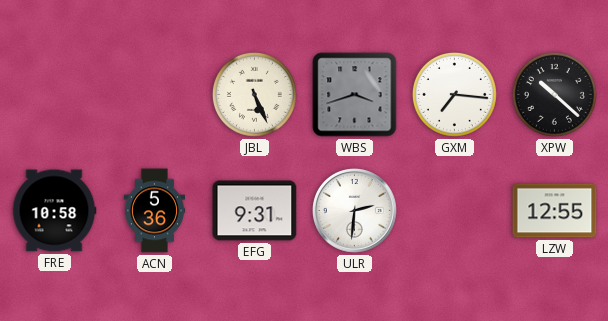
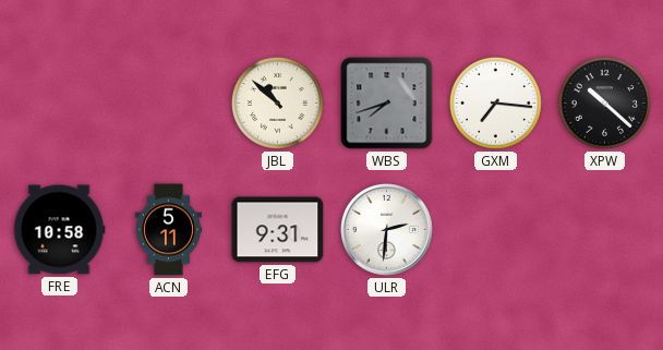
JBL: 5:26 -> 10:52 (277, 102)
WBS: 3:42 -> 7:42 (387, 104)
ACN: 5:36 -> 5:11 (168, 230)
LZW: 12:55 -> none (555, 211)
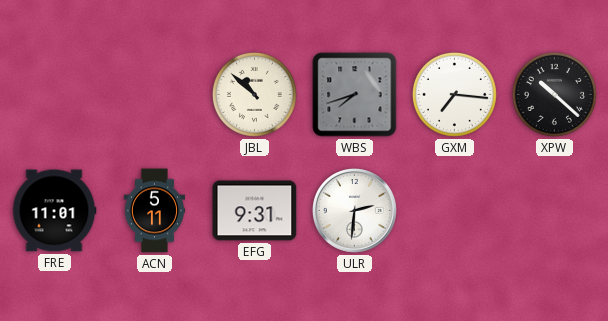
FRE: 10:58 -> 11:01 (54, 211)
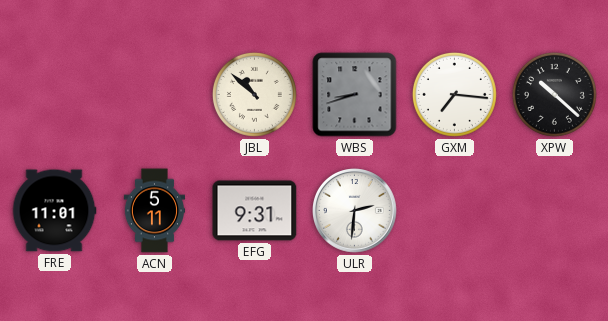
WBS: 7:42 -> 8:42 (355, 95)
